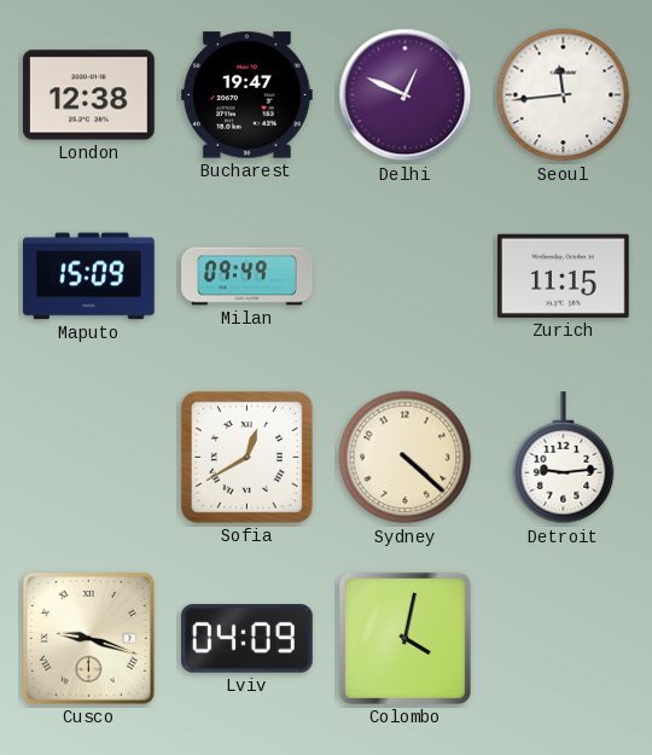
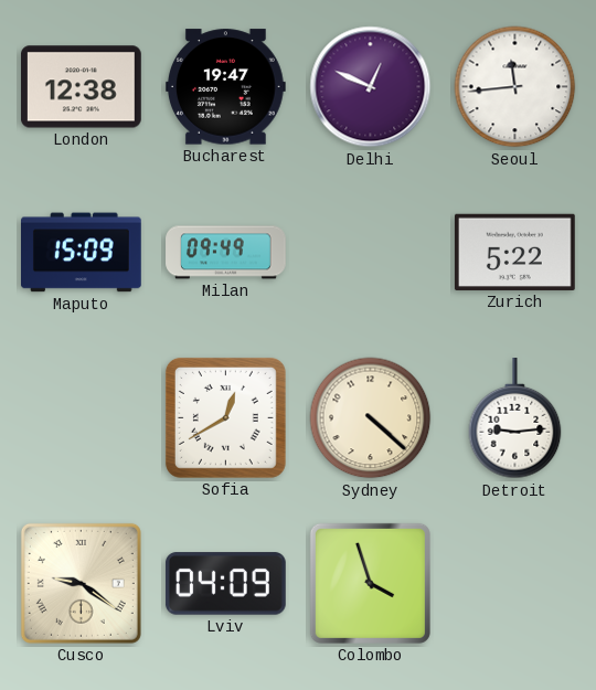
Zurich: 11:15 -> 5:22 (514, 252)
Cusco: 9:18 -> 9:21 (81, 583)
Colombo: 4:02 -> 3:57 (370, 583)
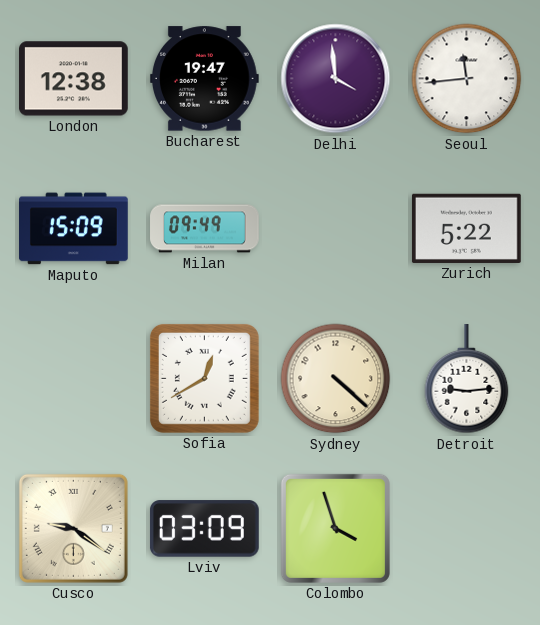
Delhi: 12:49 -> 3:59 (336, 79)
Lviv: 04:09 -> 03:09 (205, 529)
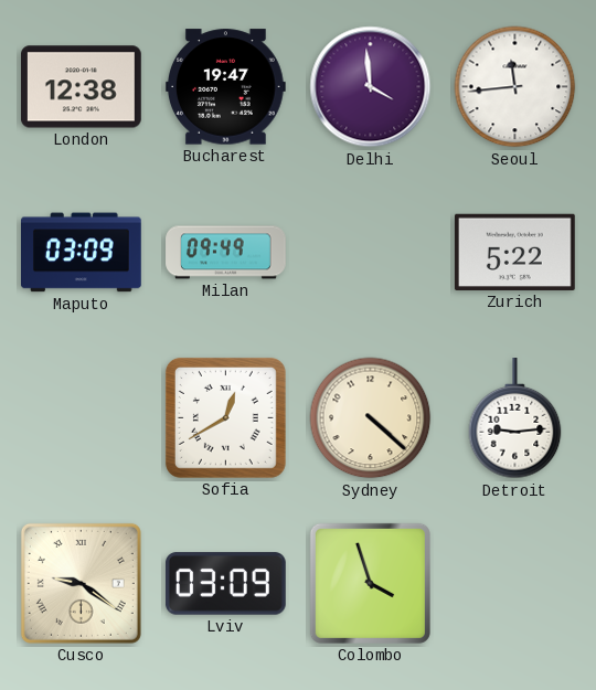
Maputo: 15:09 -> 03:09 (82, 253)
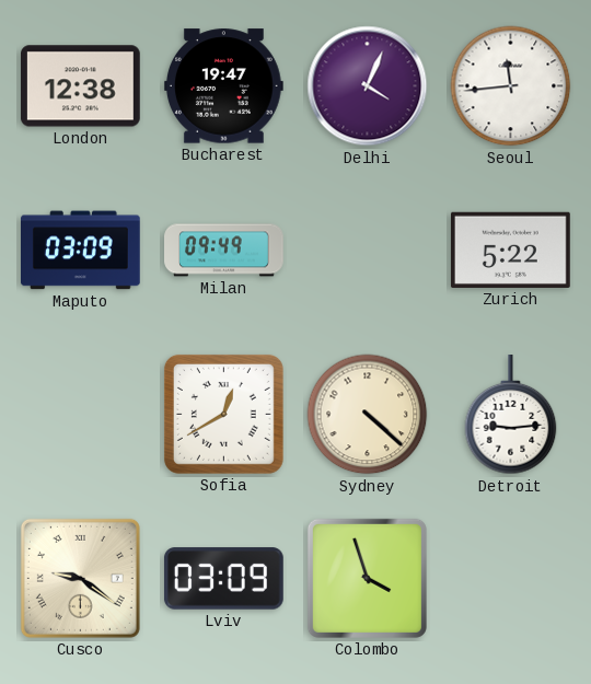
Delhi: 3:59 -> 4:04 (368, 86)
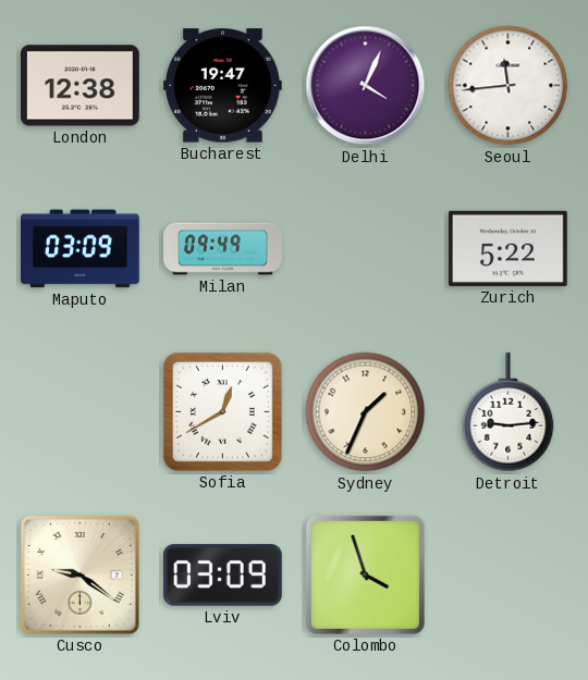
Sydney: 4:22 -> 1:34 (366, 412)
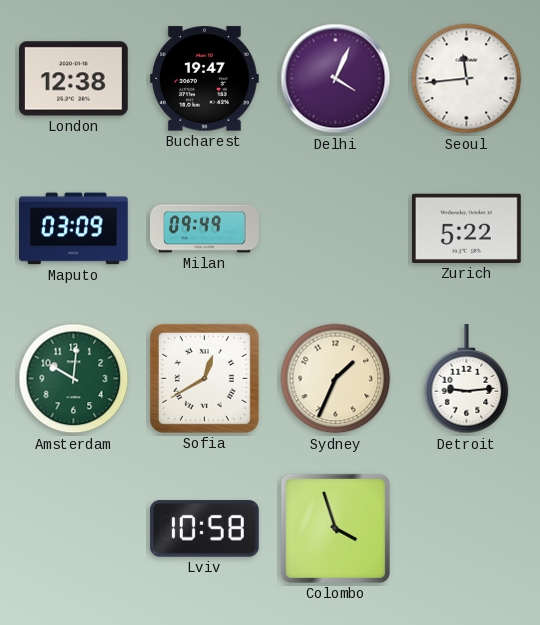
Amsterdam: none -> 10:01 (74, 379)
Cusco: 9:21 -> none (79, 574)
Lviv: 03:09 -> 10:58 (205, 529)
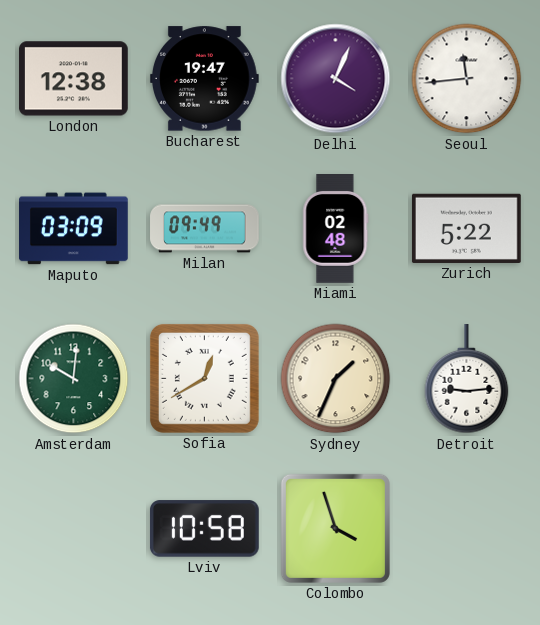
Miami: none -> 02:48 (336, 229)
